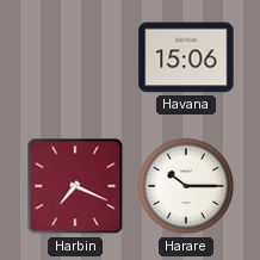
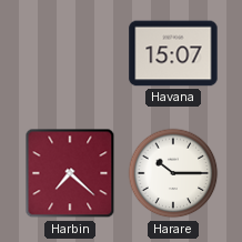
Havana: 15:06 -> 15:07 (173, 53)
Harbin: 7:19 -> 7:22 (70, 173)
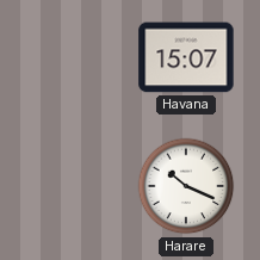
Harbin: 7:22 -> none (70, 173)
Harare: 10:15 -> 10:19 (186, 186)
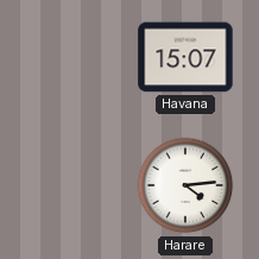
Harare: 10:19 -> 4:14 (185, 185)
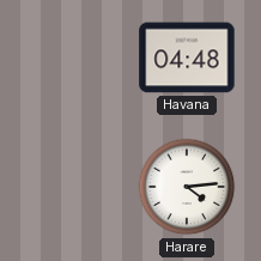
Havana: 15:07 -> 04:48 (187, 57)
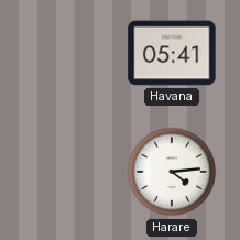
Havana: 04:48 -> 05:41 (172, 53)
